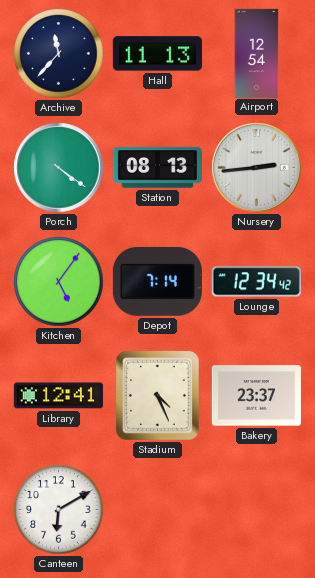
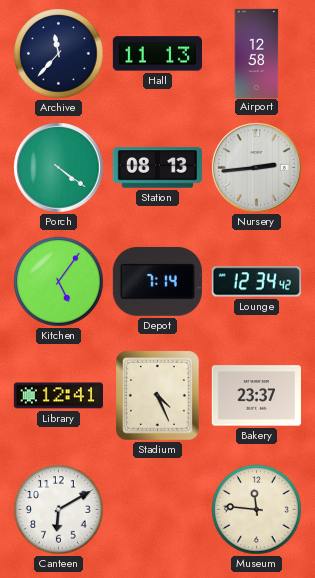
Airport: 12:54 -> 12:58 (257, 53)
Museum: none -> 11:46 (257, 510)
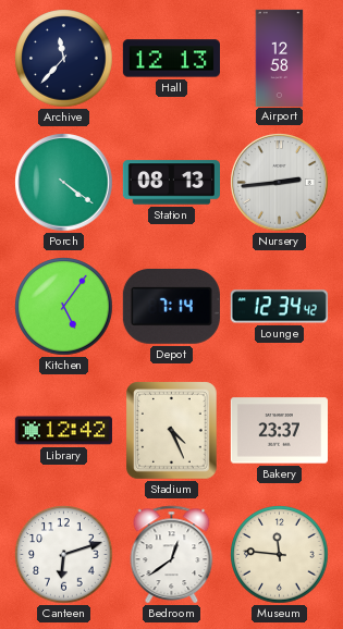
Hall: 11:13 -> 12:13 (171, 59)
Library: 12:41 -> 12:42 (63, 431)
Canteen: 6:10 -> 6:12 (64, 555)
Bedroom: none -> 12:39 (172, 554)
